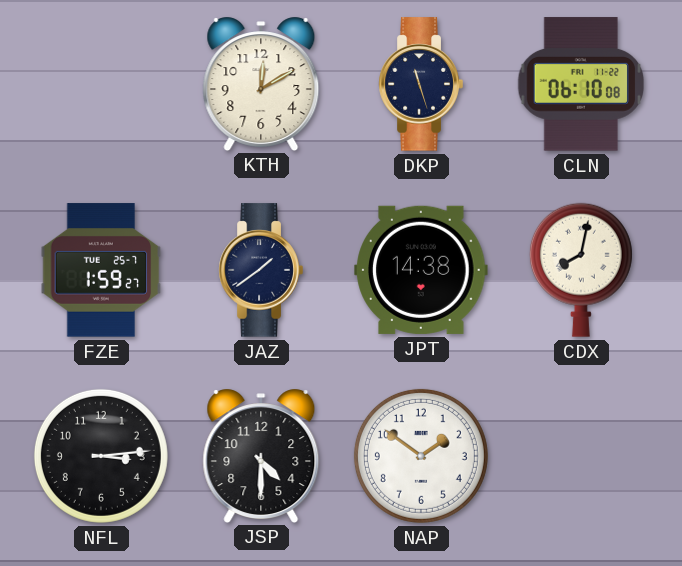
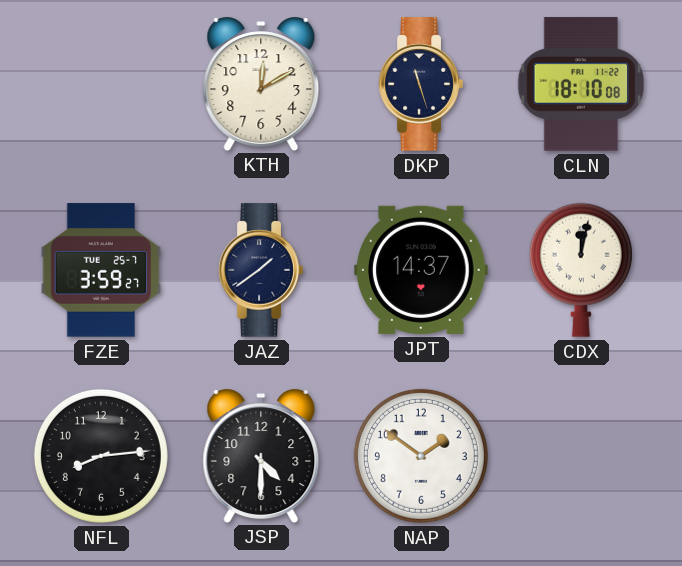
CLN: 06:10 -> 18:10 (581, 84)
FZE: 1:59 -> 3:59 (101, 270)
JPT: 14:38 -> 14:37 (421, 270)
CDX: 8:02 -> 12:02 (581, 270)
NFL: 3:14 -> 8:14 (101, 456)
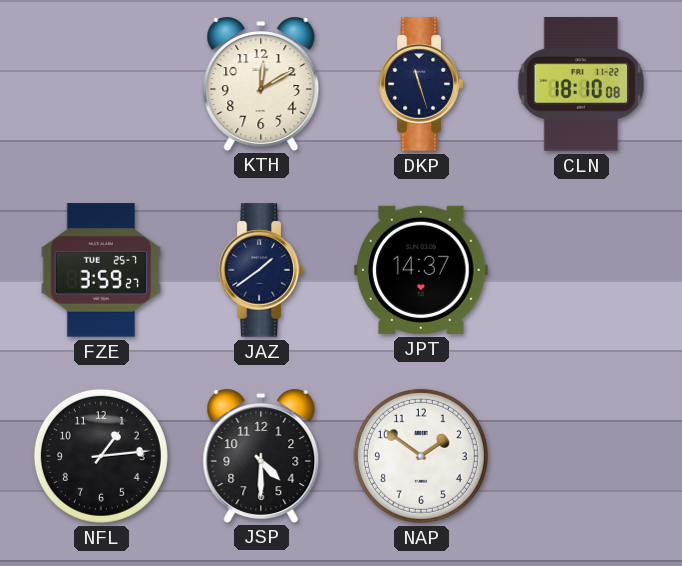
CDX: 12:02 -> none (581, 270)
NFL: 8:14 -> 1:14 (101, 456)
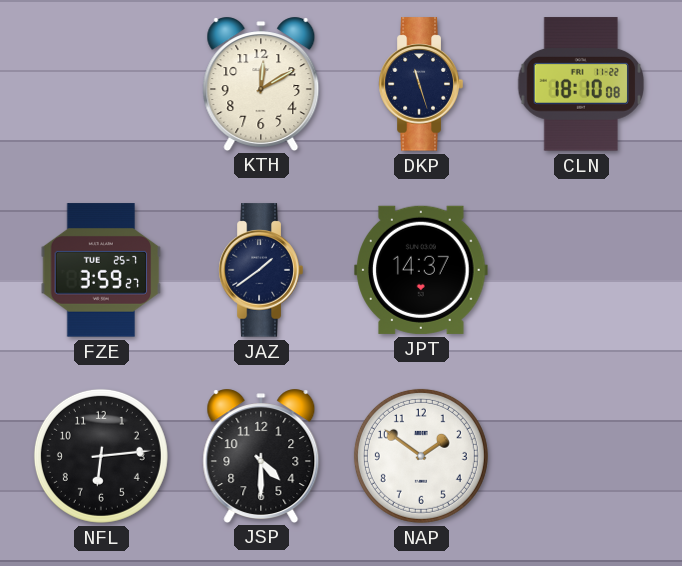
NFL: 1:14 -> 6:14 (101, 456)
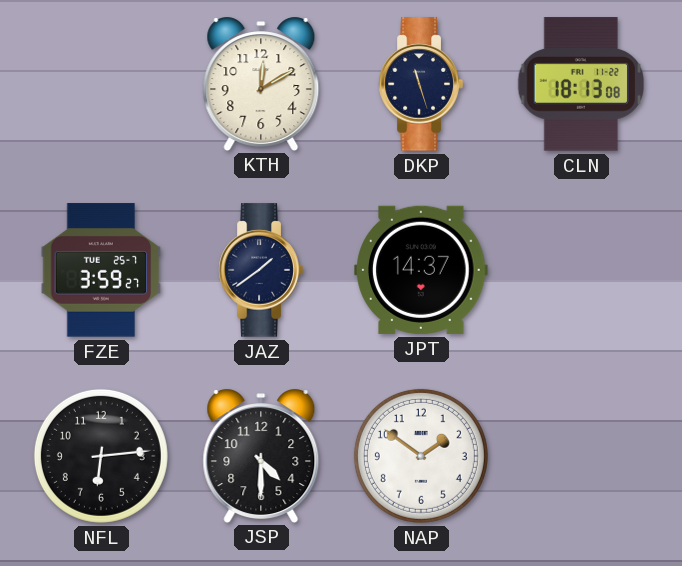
CLN: 18:10 -> 18:13 (581, 84)
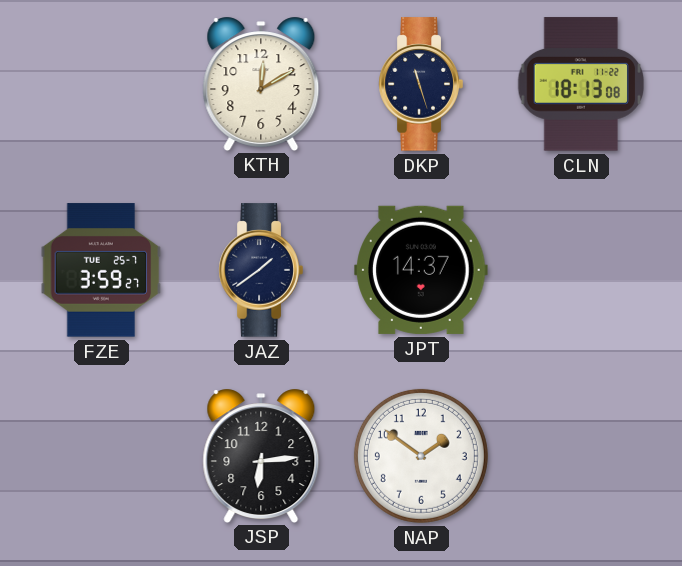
NFL: 6:14 -> none (101, 456)
JSP: 4:30 -> 6:14 (261, 455)
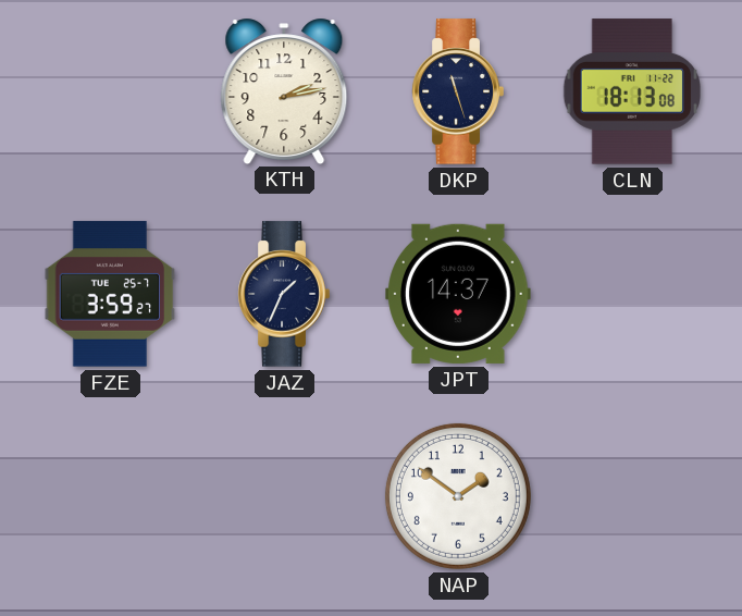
KTH: 12:10 -> 2:13 (284, 90)
JAZ: 1:39 -> 1:34 (284, 294)
JSP: 6:14 -> none (261, 455)
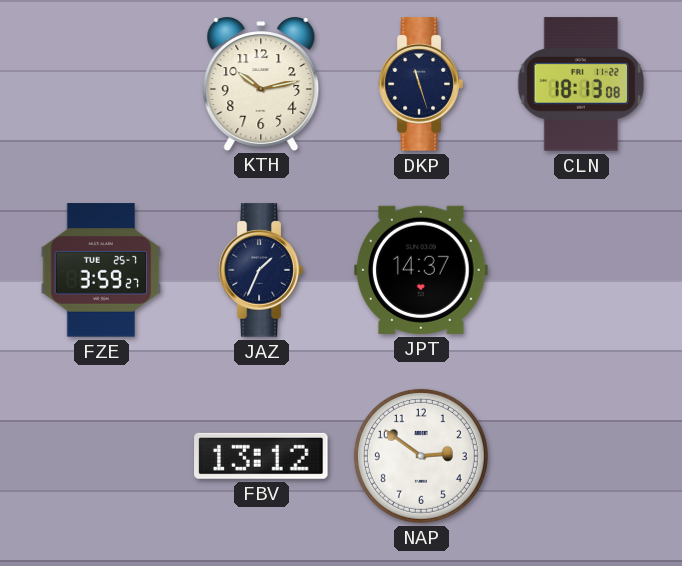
KTH: 2:13 -> 10:13 (261, 83)
FBV: none -> 13:12 (261, 456)
NAP: 1:51 -> 2:51 (421, 456)
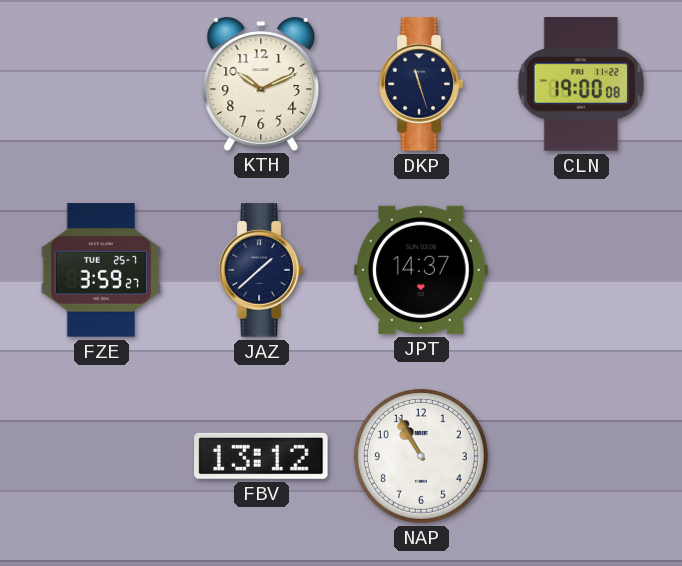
KTH: 10:13 -> 10:11 (261, 83)
CLN: 18:13 -> 19:00 (581, 84)
JAZ: 1:34 -> 1:38 (261, 270)
NAP: 2:51 -> 10:55 (421, 456)
